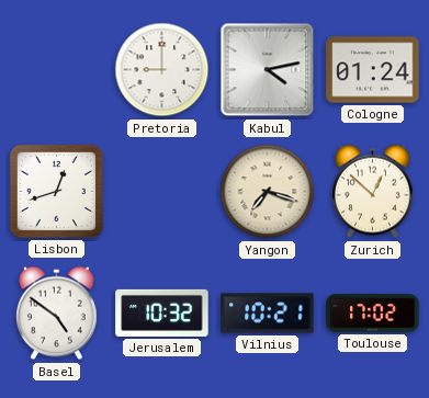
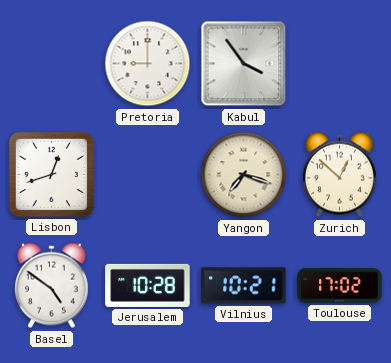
Kabul: 4:13 -> 3:54 (244, 64)
Cologne: 01:24 -> none (373, 70)
Jerusalem: 10:32 -> 10:28 (148, 285)
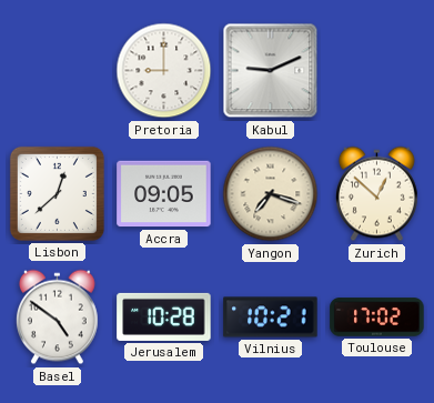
Kabul: 3:54 -> 9:11 (271, 71)
Lisbon: 12:42 -> 12:38 (57, 193)
Accra: none -> 09:05 (164, 194)
